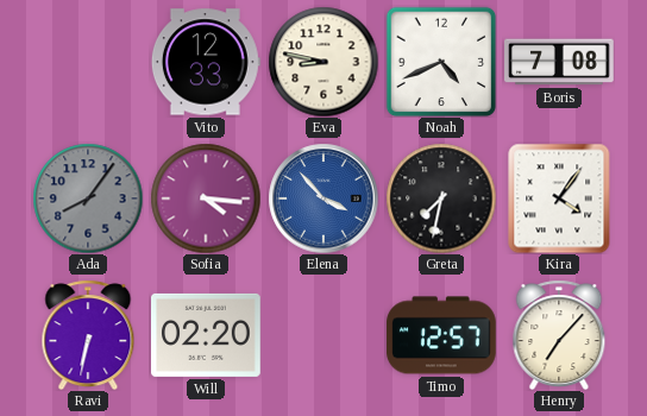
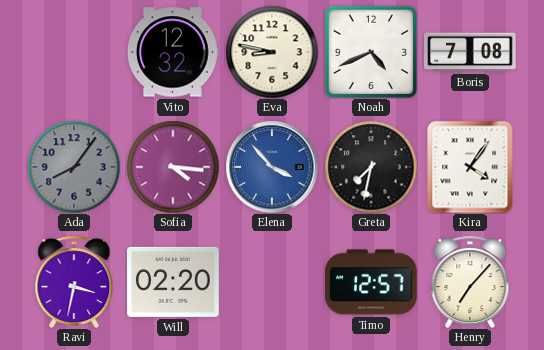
Vito: 12:33 -> 12:32 (173, 52)
Ravi: 6:32 -> 3:32 (74, 282)
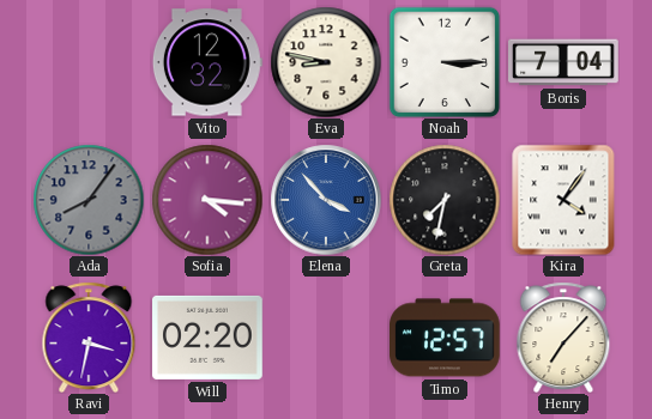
Noah: 4:41 -> 3:15 (445, 62)
Boris: 7:08 -> 7:04 (565, 62)
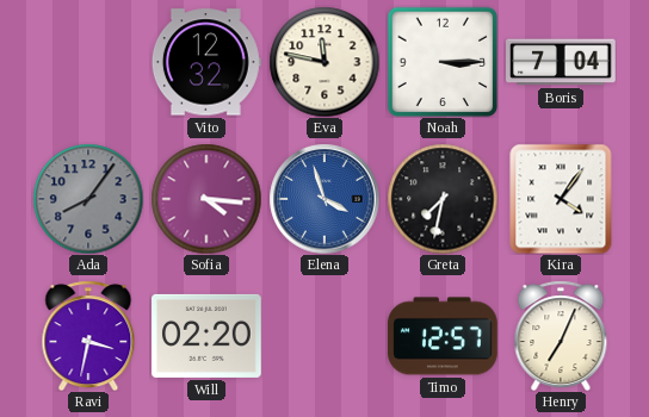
Eva: 8:47 -> 11:47 (324, 62)
Elena: 3:53 -> 3:57 (324, 199)
Henry: 7:07 -> 7:04 (561, 336)
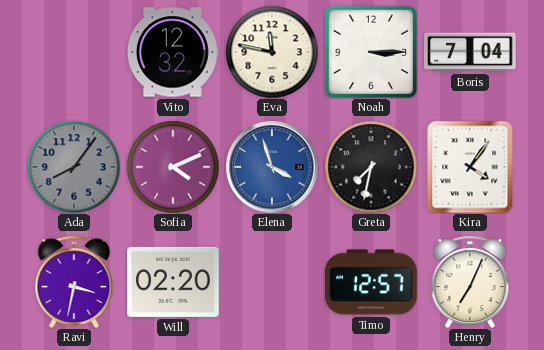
Sofia: 4:16 -> 4:11 (173, 167)
